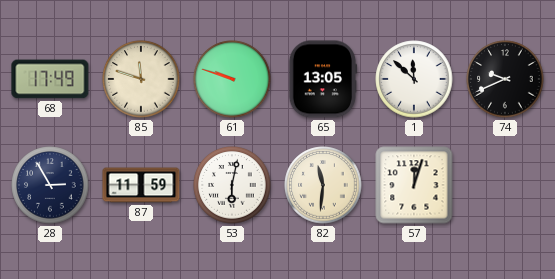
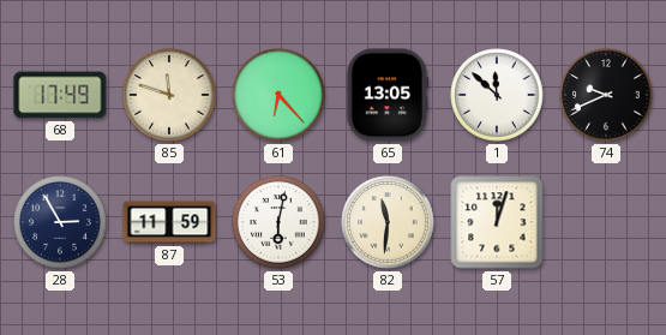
61: 9:48 -> 6:23 (278, 95)
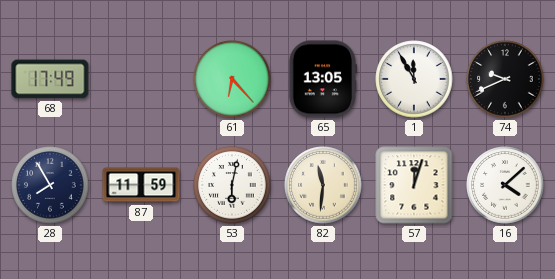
85: 11:48 -> none (169, 95)
1: 11:52 -> 11:55 (414, 79)
28: 2:55 -> 7:55 (50, 185)
16: none -> 4:08 (505, 185)
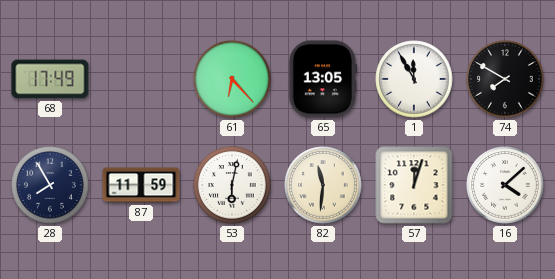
74: 9:41 -> 7:50 (505, 79)
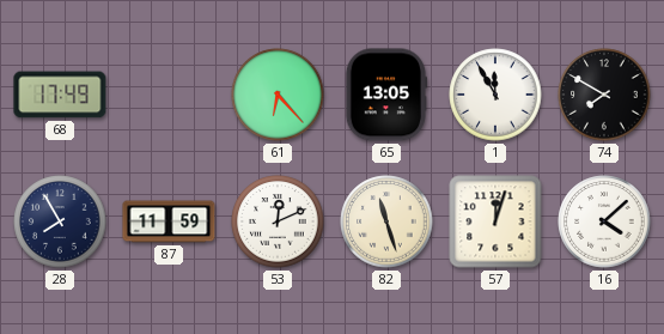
53: 6:02 -> 12:11 (278, 221)
82: 11:31 -> 11:27 (386, 221)
